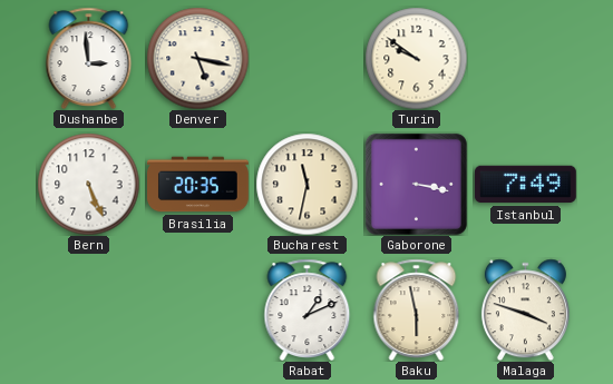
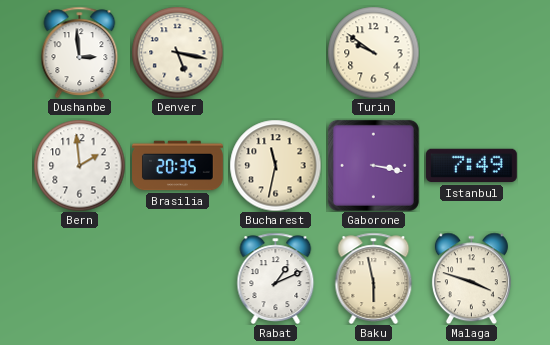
Bern: 5:26 -> 1:59 (79, 165)
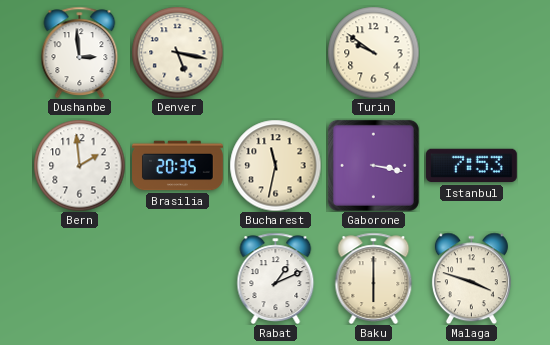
Istanbul: 7:49 -> 7:53 (471, 166)
Baku: 5:58 -> 6:00 (374, 278)
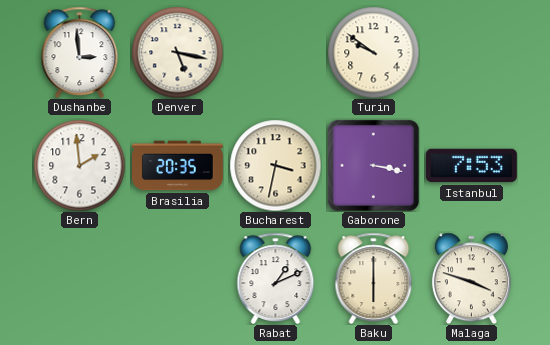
Bucharest: 11:32 -> 3:32 (275, 165)
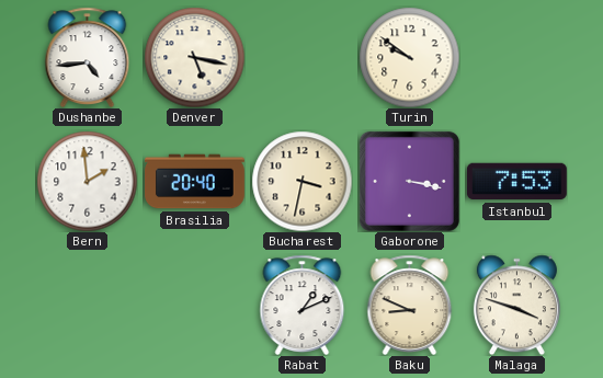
Dushanbe: 2:59 -> 4:44 (88, 57)
Brasilia: 20:35 -> 20:40 (195, 182)
Baku: 6:00 -> 8:49 (410, 305)
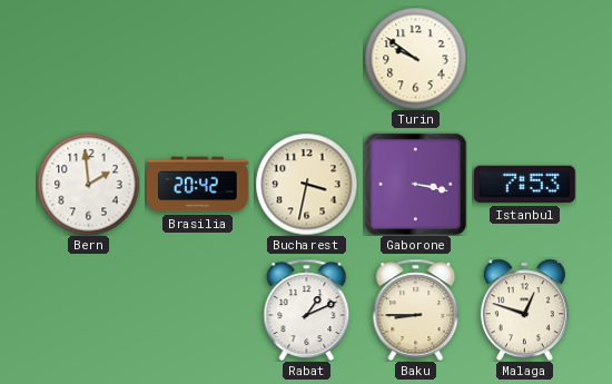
Dushanbe: 4:44 -> none (88, 57)
Denver: 5:17 -> none (194, 57)
Brasilia: 20:40 -> 20:42 (198, 185)
Baku: 8:49 -> 8:45 (416, 309)
Malaga: 3:48 -> 12:48 (524, 309)
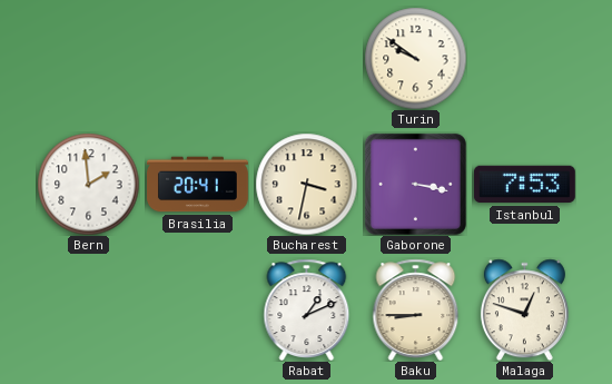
Brasilia: 20:42 -> 20:41 (198, 185)
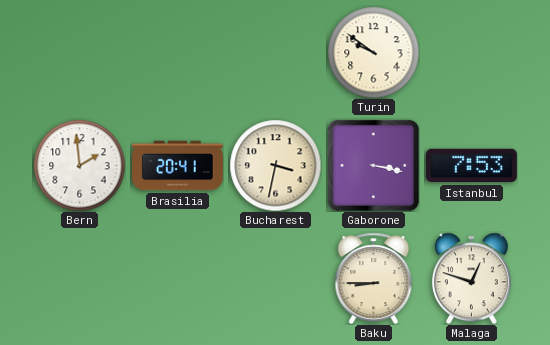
Rabat: 1:11 -> none (307, 309)
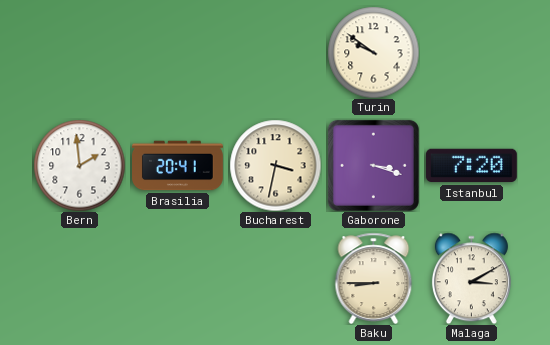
Gaborone: 3:17 -> 3:18 (373, 165)
Istanbul: 7:53 -> 7:20 (471, 166)
Malaga: 12:48 -> 3:10 (471, 278)
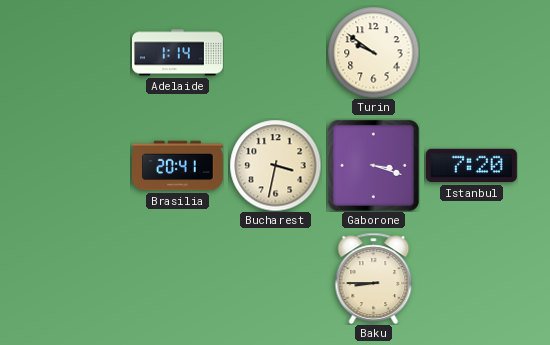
Adelaide: none -> 1:14 (178, 53)
Bern: 1:59 -> none (79, 165)
Malaga: 3:10 -> none (471, 278)
